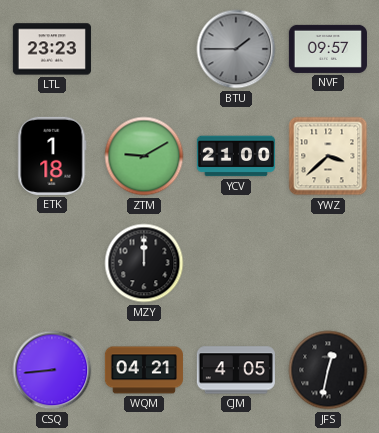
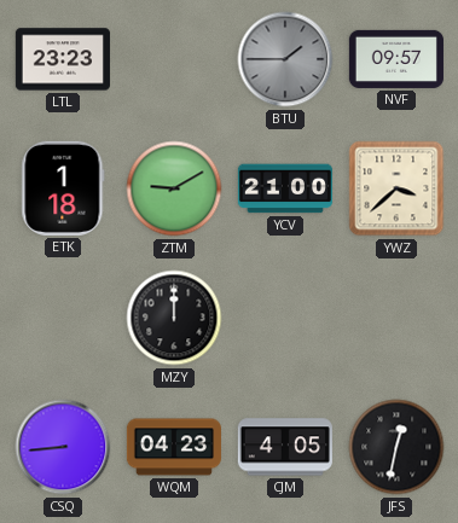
WQM: 04:21 -> 04:23 (174, 447)
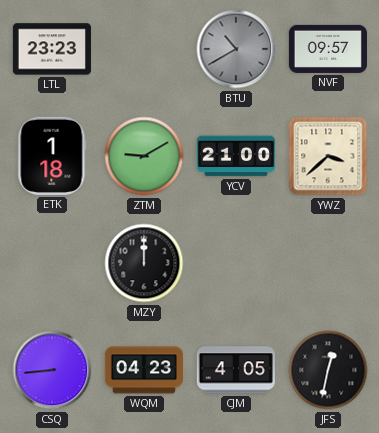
BTU: 1:45 -> 10:40 (236, 49)
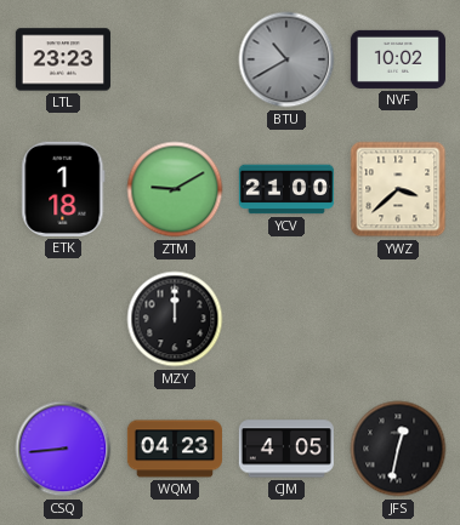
NVF: 09:57 -> 10:02 (398, 59)
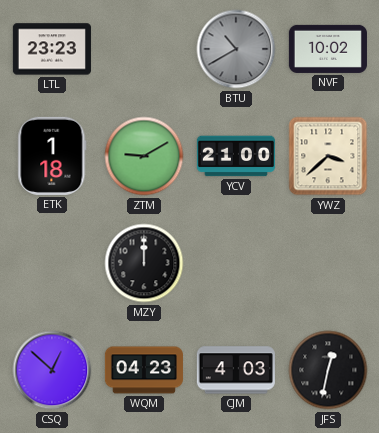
CSQ: 8:44 -> 12:52 (52, 370)
CJM: 4:05 -> 4:03 (236, 370)
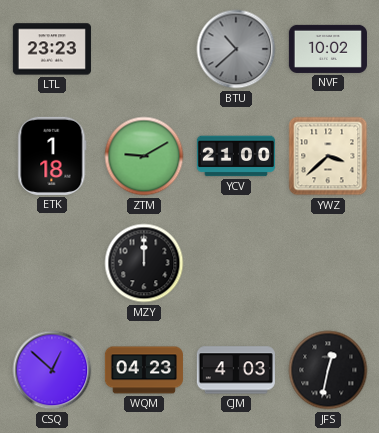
BTU: 10:40 -> 10:38 (236, 49)
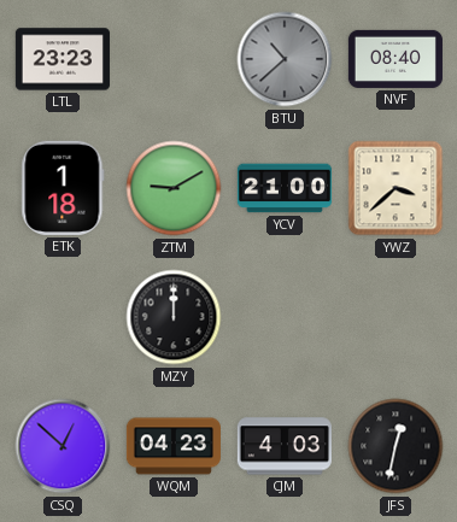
NVF: 10:02 -> 08:40 (396, 59)
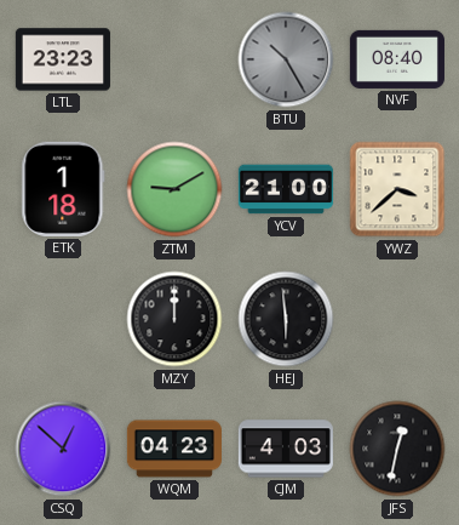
BTU: 10:38 -> 10:25 (286, 59)
HEJ: none -> 5:59 (286, 319)
